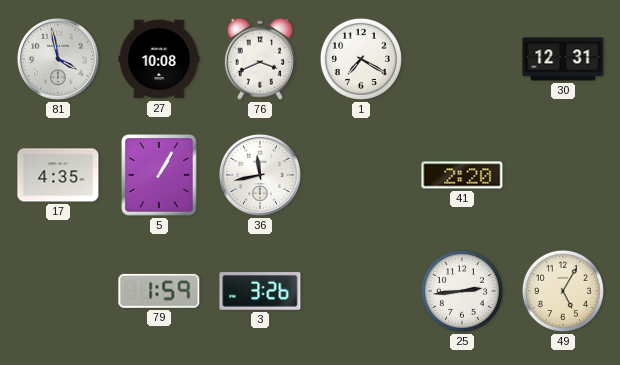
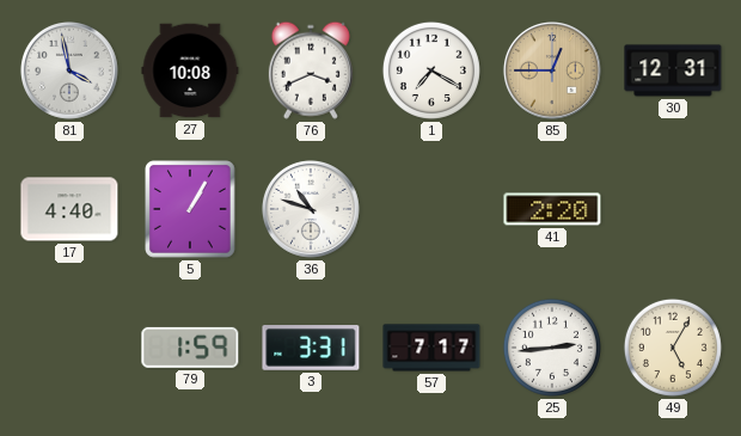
85: none -> 12:45 (552, 70)
17: 4:35 -> 4:40 (69, 209)
36: 11:43 -> 10:48 (311, 209)
3: 3:26 -> 3:31 (311, 348)
57: none -> 7:17 (431, 348)
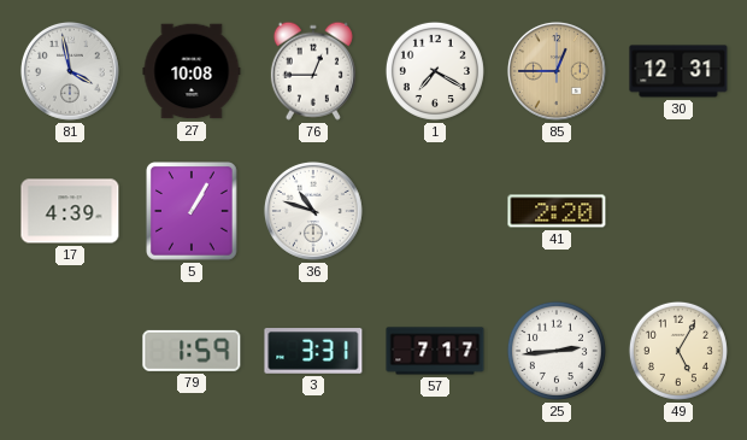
76: 3:41 -> 12:45 (313, 71)
17: 4:40 -> 4:39 (70, 211)
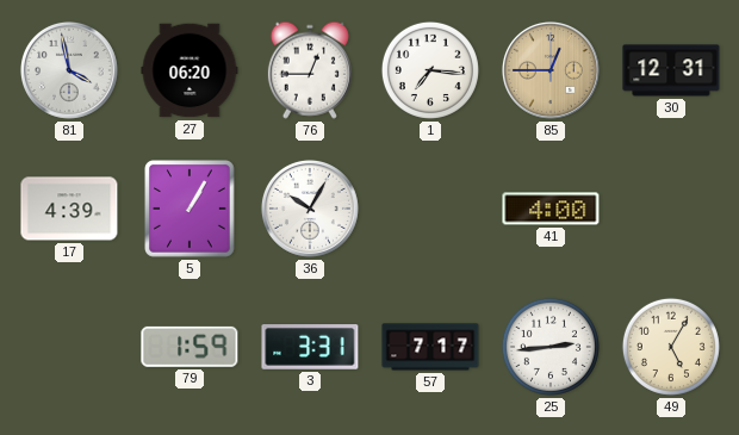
27: 10:08 -> 06:20 (190, 70)
1: 7:20 -> 7:16 (430, 70)
36: 10:48 -> 10:05 (310, 209)
41: 2:20 -> 4:00 (551, 209)
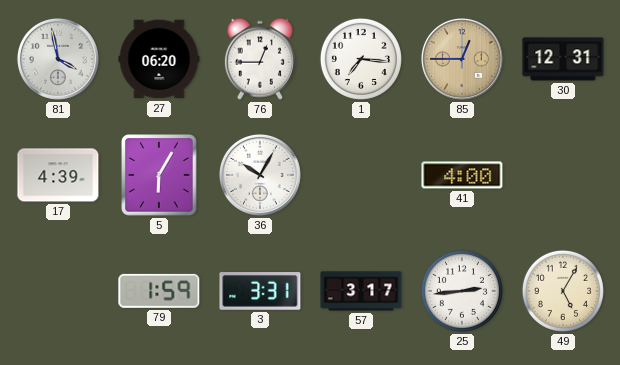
5: 1:05 -> 6:05 (159, 175)
57: 7:17 -> 3:17 (361, 291)
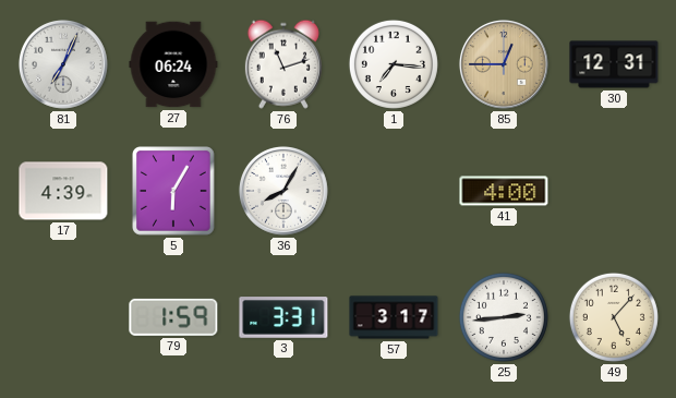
81: 3:58 -> 7:04 (63, 64)
27: 06:20 -> 06:24 (173, 64)
76: 12:45 -> 11:12 (283, 64)
36: 10:05 -> 8:05 (283, 191)
49: 5:05 -> 5:07 (614, 317)
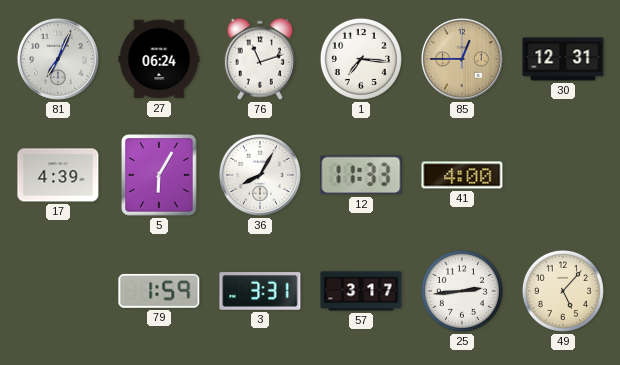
12: none -> 11:33 (361, 175)
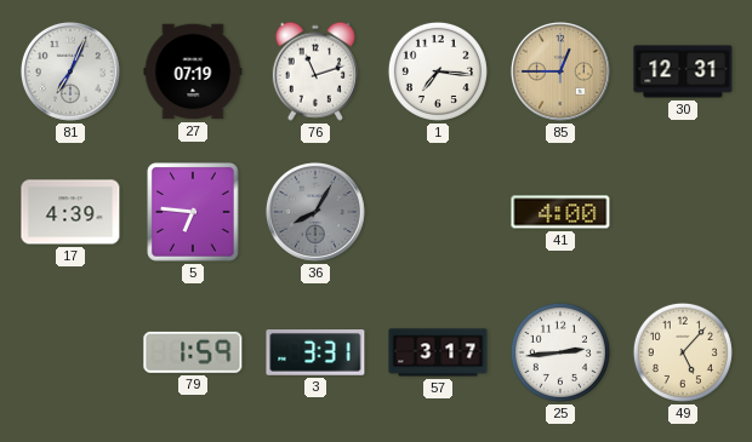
27: 06:24 -> 07:19 (193, 71)
5: 6:05 -> 6:46 (193, 212)
36 dial: white -> grey (315, 212)
12: 11:33 -> none (361, 175)
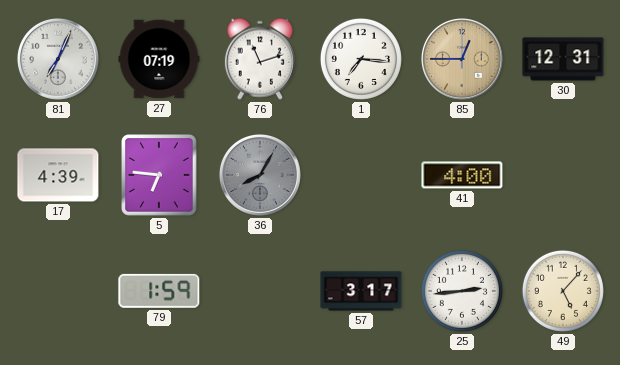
3: 3:31 -> none (315, 352)
